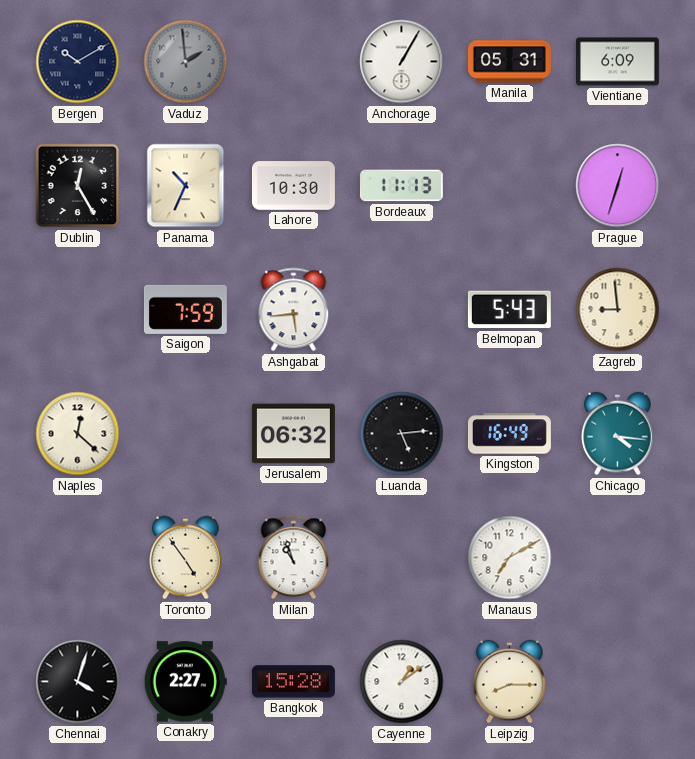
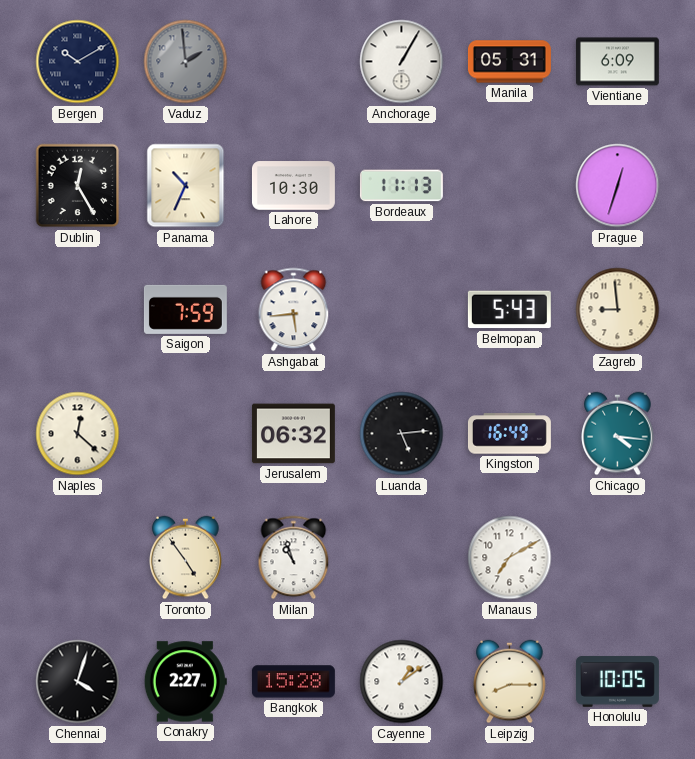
Honolulu: none -> 10:05 (617, 682)
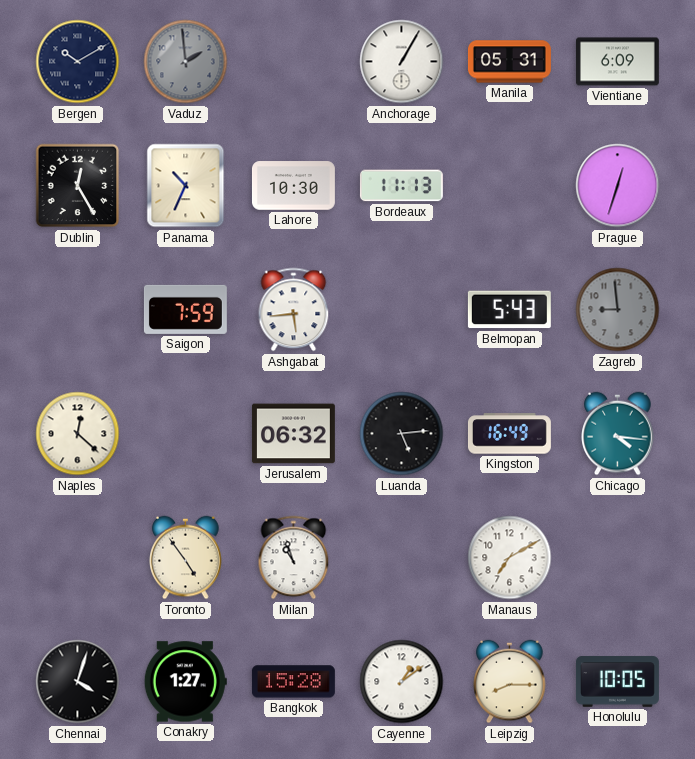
Zagreb dial: cream -> grey (618, 310)
Conakry: 2:27 -> 1:27 (185, 682)
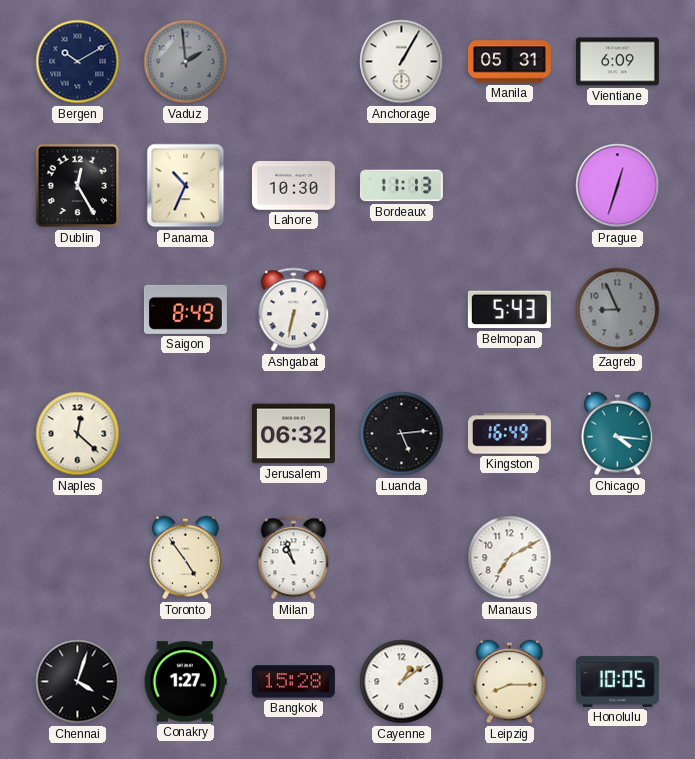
Saigon: 7:59 -> 8:49 (185, 309)
Ashgabat: 5:44 -> 6:32 (294, 310)
Zagreb: 8:59 -> 8:56 (618, 310)
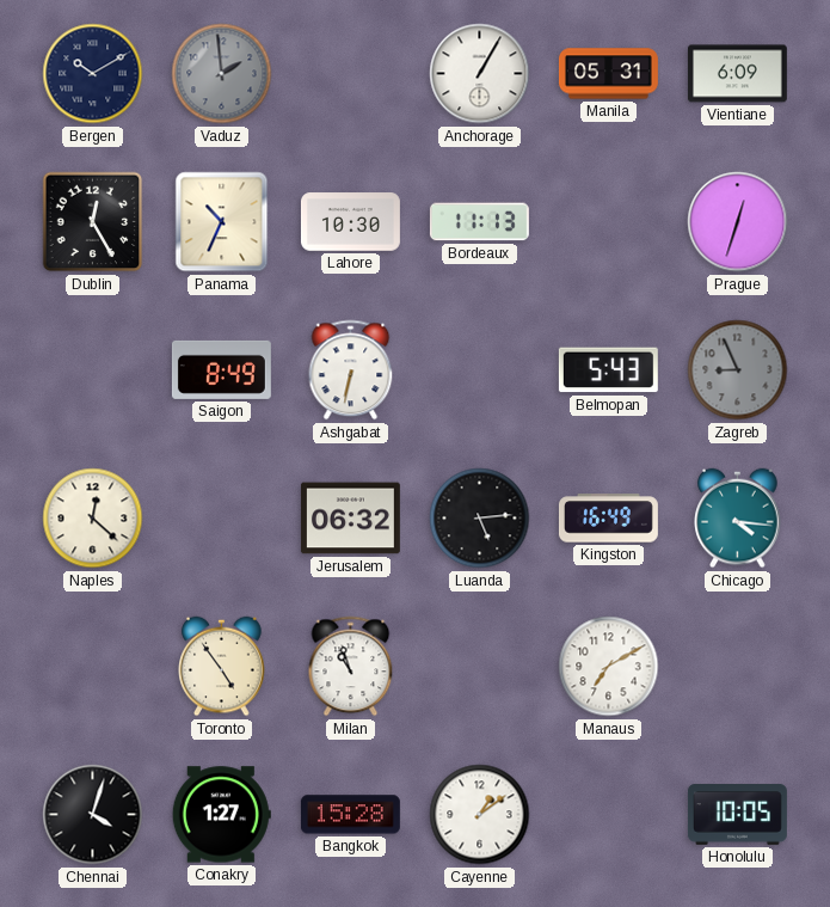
Leipzig: 8:15 -> none (510, 682)
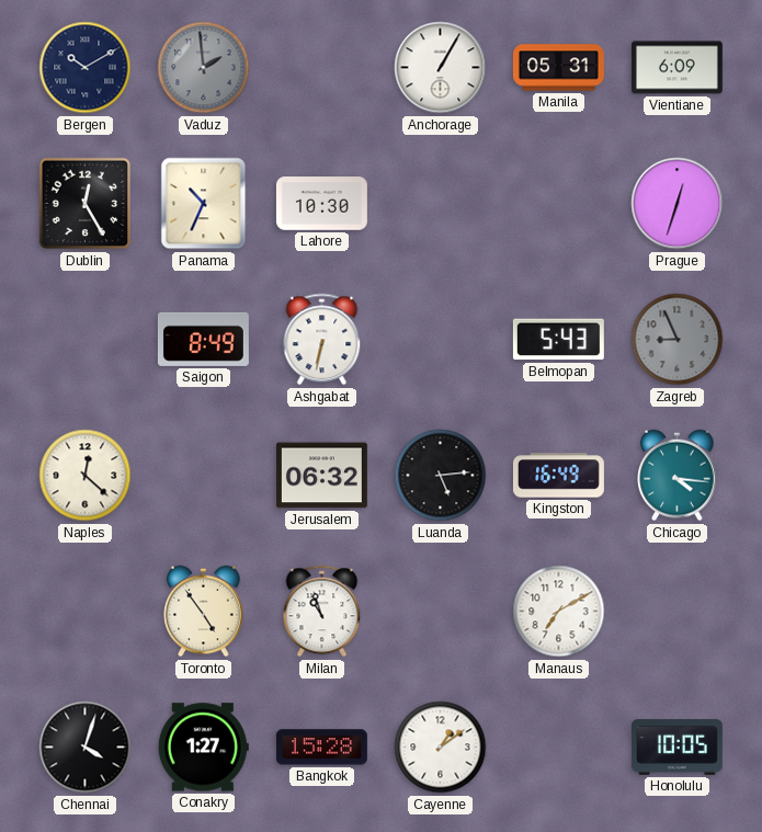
Bordeaux: 11:13 -> none (479, 222)
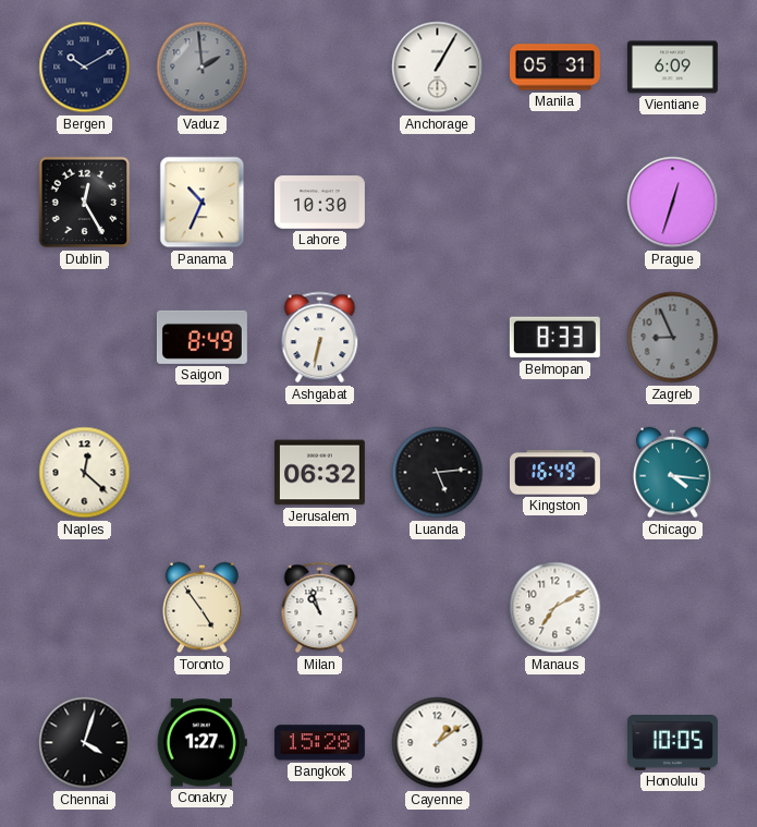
Belmopan: 5:43 -> 8:33 (554, 338)
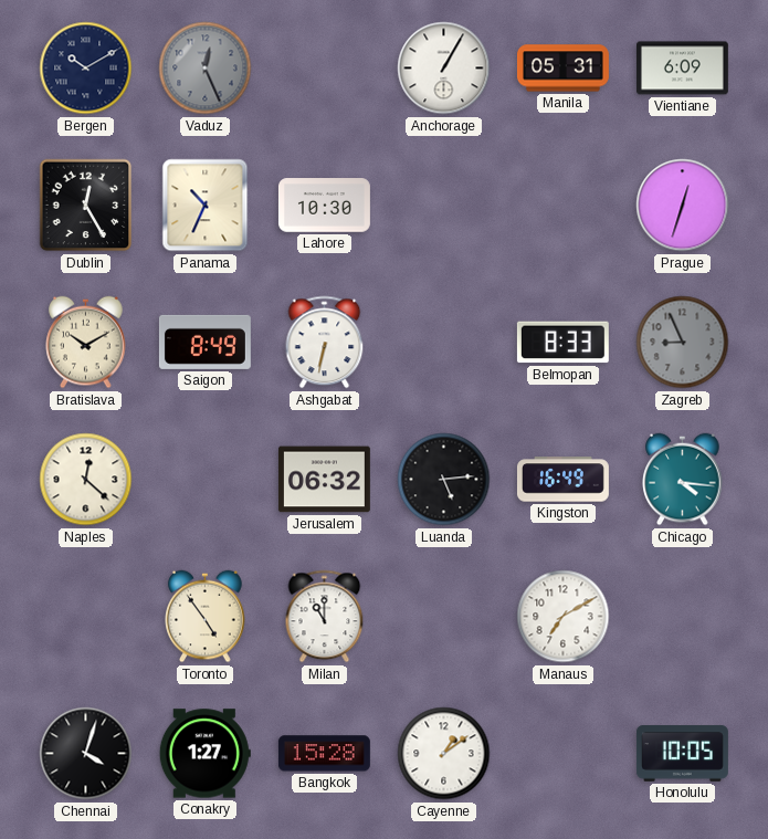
Vaduz: 1:59 -> 12:26 (206, 69)
Bratislava: none -> 10:10 (86, 343)
Milan: 10:57 -> 11:00 (325, 617)
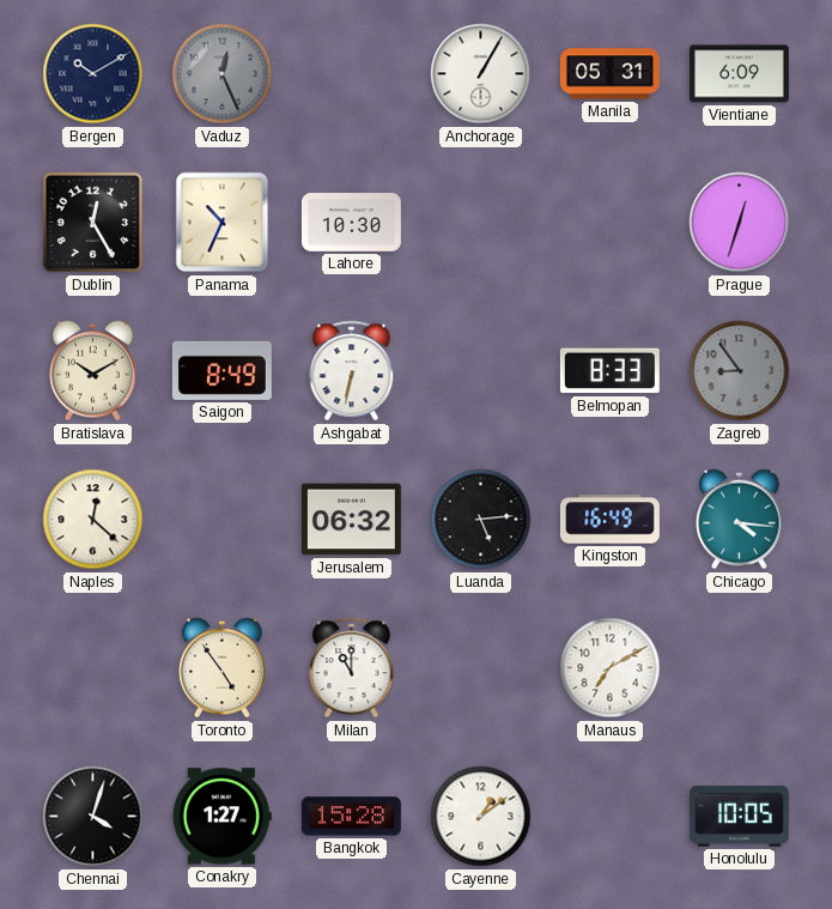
Zagreb: 8:56 -> 8:54 (740, 371)
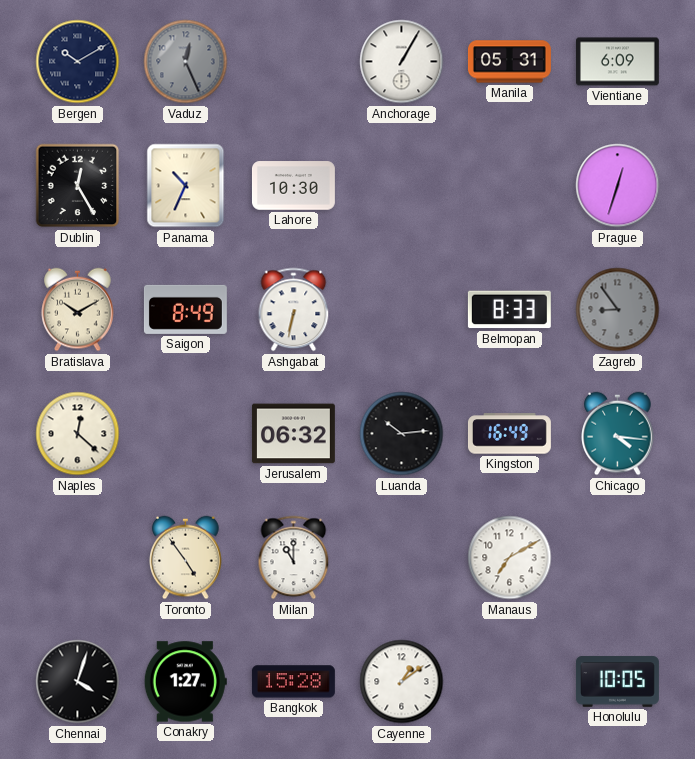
Luanda: 5:14 -> 10:14 (402, 434)
